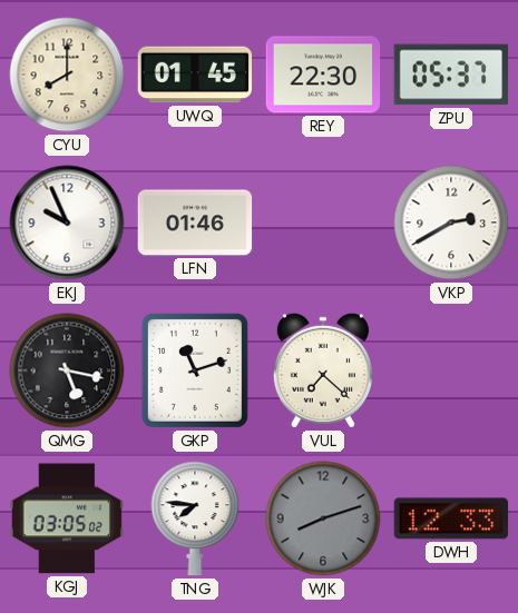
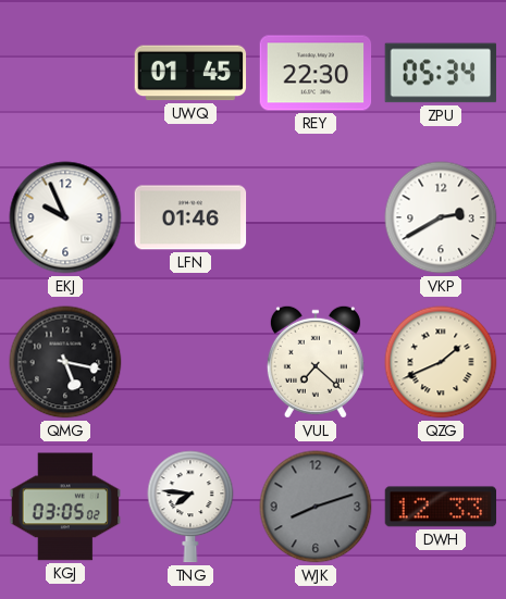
CYU: 8:00 -> none (67, 75)
ZPU: 05:37 -> 05:34 (441, 73)
GKP: 11:12 -> none (195, 370)
QZG: none -> 1:41 (441, 362)
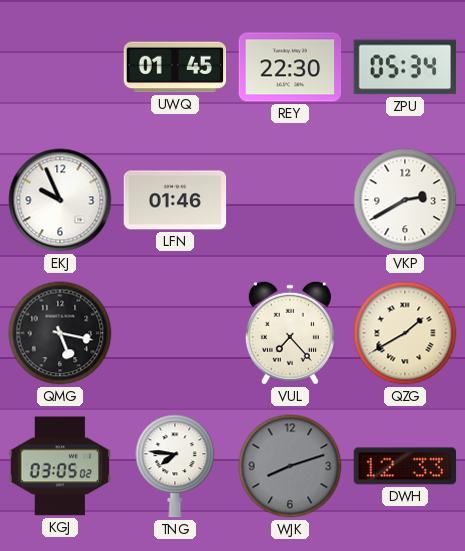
VUL: 7:22 -> 7:23 (290, 333)
QZG: 1:41 -> 1:40 (405, 333)
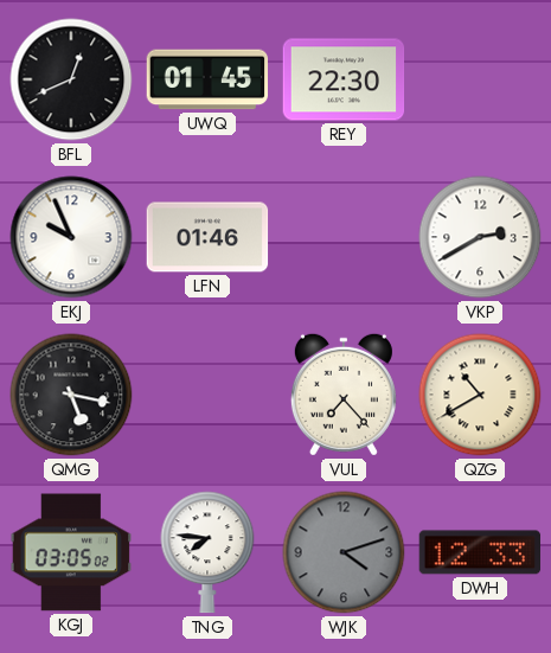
BFL: none -> 12:41 (71, 79)
ZPU: 05:34 -> none (405, 67)
QZG: 1:40 -> 10:40 (480, 395)
WJK: 8:12 -> 4:12 (344, 552)
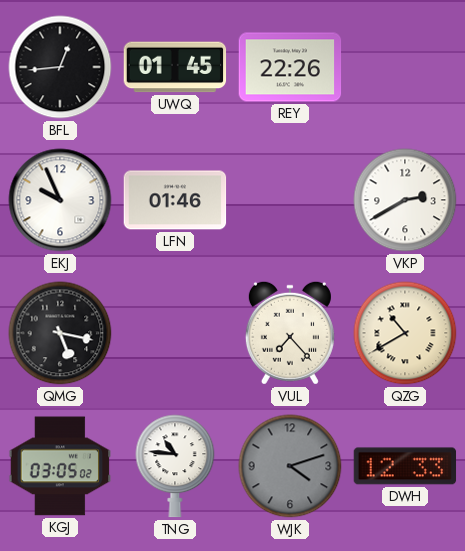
BFL: 12:41 -> 12:44 (60, 67)
REY: 22:30 -> 22:26 (290, 67)
TNG: 7:46 -> 10:46 (175, 466)
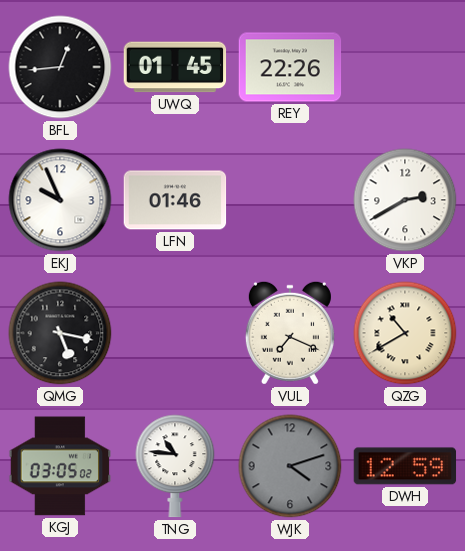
VUL: 7:23 -> 7:19 (290, 333)
DWH: 12:33 -> 12:59 (405, 466)
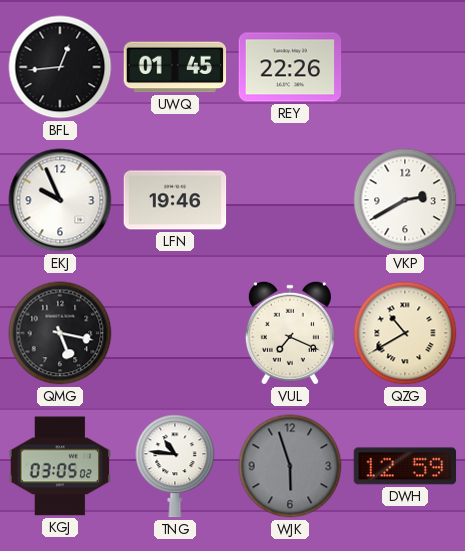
LFN: 01:46 -> 19:46 (175, 200)
WJK: 4:12 -> 5:57 (290, 466)
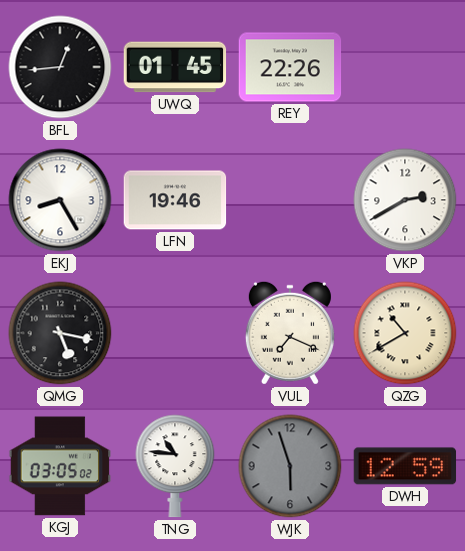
EKJ: 9:56 -> 8:25 (60, 200)
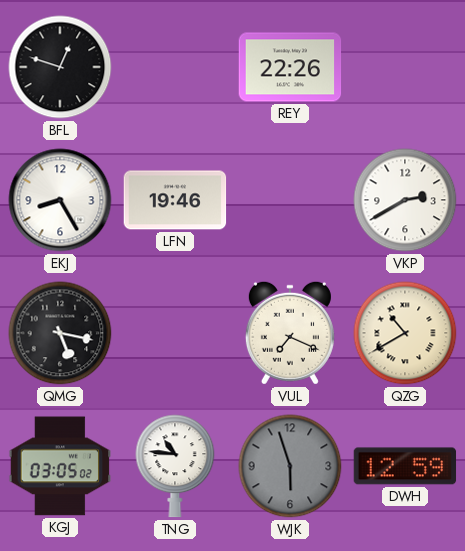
BFL: 12:44 -> 12:48 (60, 67)
UWQ: 01:45 -> none (175, 67)
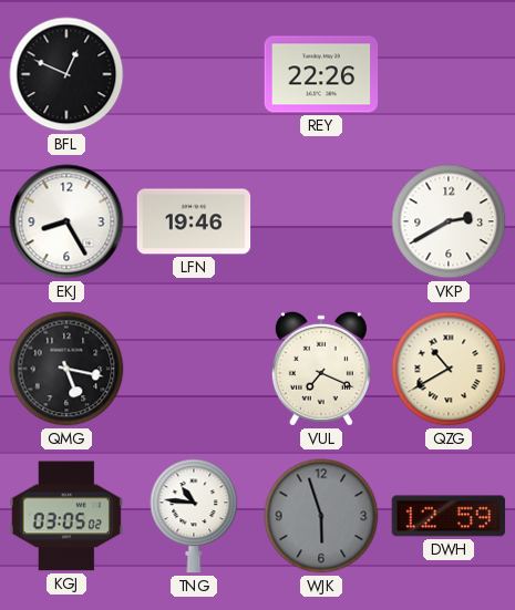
BFL: 12:48 -> 12:49 (66, 74)
